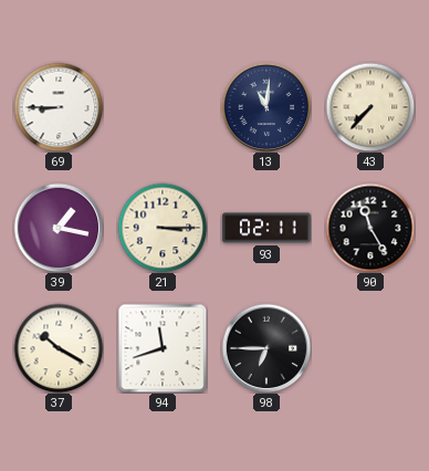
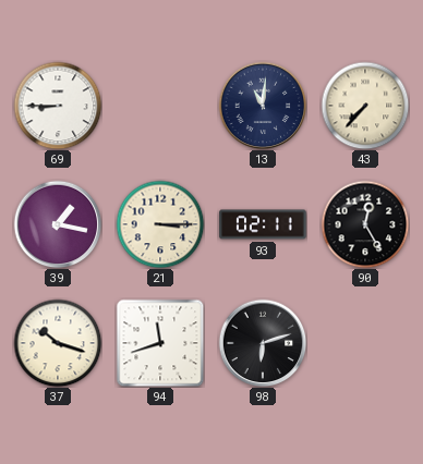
90: 11:25 -> 12:25 (365, 224)
37: 10:20 -> 10:18 (58, 343)
98: 6:45 -> 6:12 (263, 343)
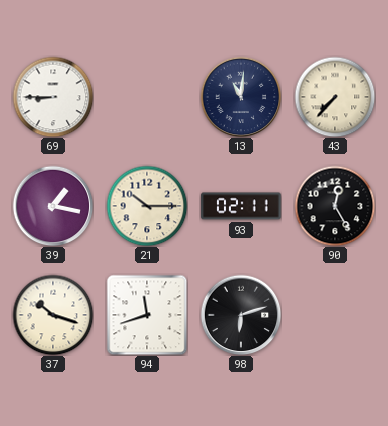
21: 3:15 -> 10:15 (147, 206)
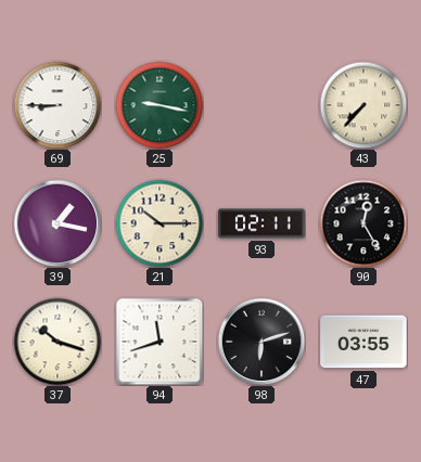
25: none -> 9:17 (160, 105)
13: 11:01 -> none (241, 97)
47: none -> 03:55 (363, 342)
